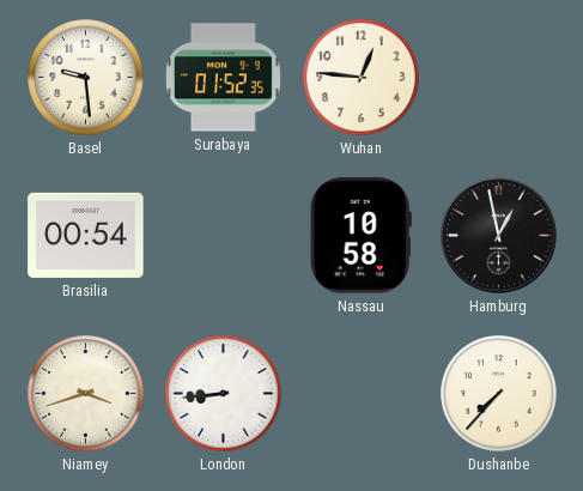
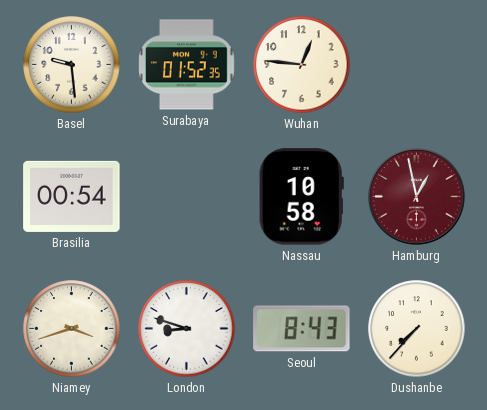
Hamburg dial: black -> burgundy (417, 197)
London: 8:44 -> 8:48 (187, 329)
Seoul: none -> 8:43 (302, 329)
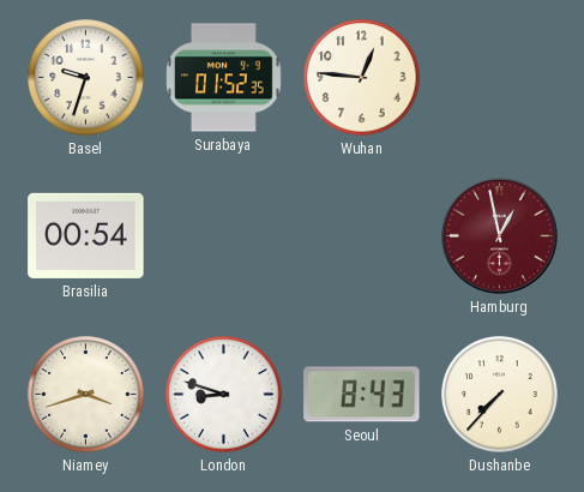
Basel: 9:29 -> 9:33 (86, 78)
Nassau: 10:58 -> none (301, 197)
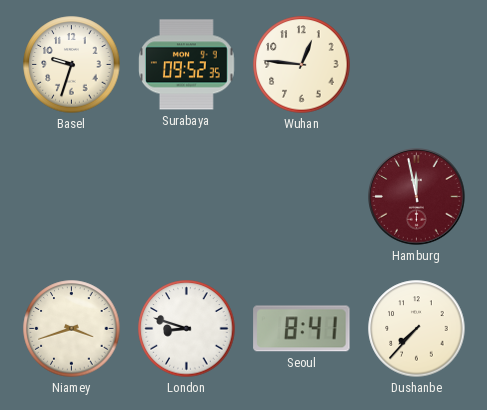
Surabaya: 01:52 -> 09:52 (187, 65)
Brasilia: 00:54 -> none (86, 235)
Hamburg: 12:58 -> 11:58 (417, 197)
Seoul: 8:43 -> 8:41 (302, 329)
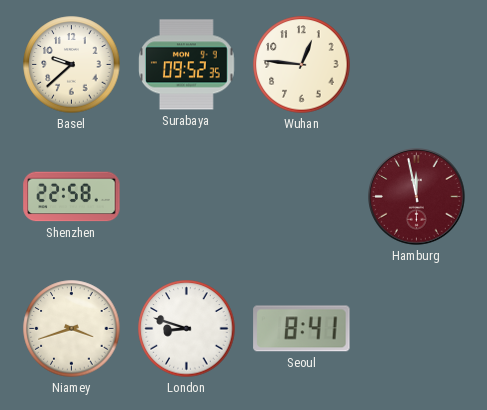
Basel: 9:33 -> 9:38 (72, 65)
Shenzhen: none -> 22:58 (72, 197)
Dushanbe: 7:37 -> none (417, 329)
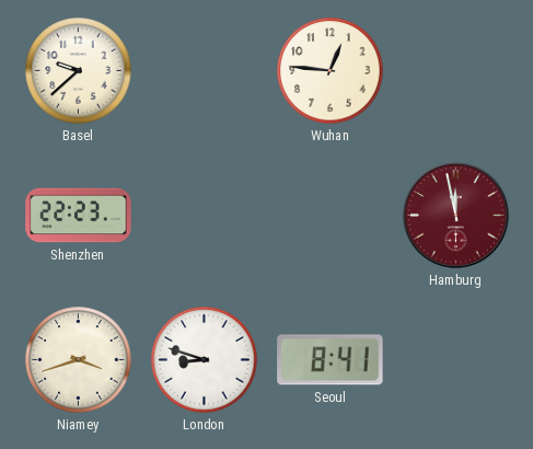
Surabaya: 09:52 -> none (187, 65)
Shenzhen: 22:58 -> 22:23 (79, 216)
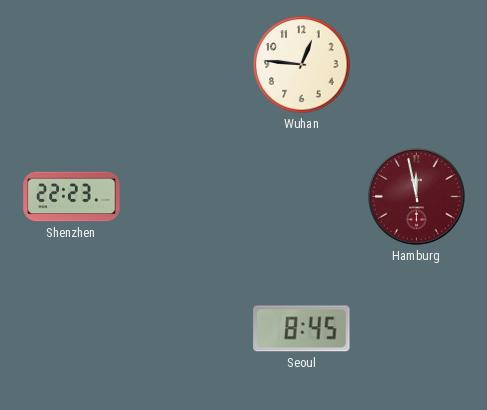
Basel: 9:38 -> none (79, 71)
Niamey: 3:42 -> none (79, 360)
London: 8:48 -> none (205, 360)
Seoul: 8:41 -> 8:45 (302, 329)
